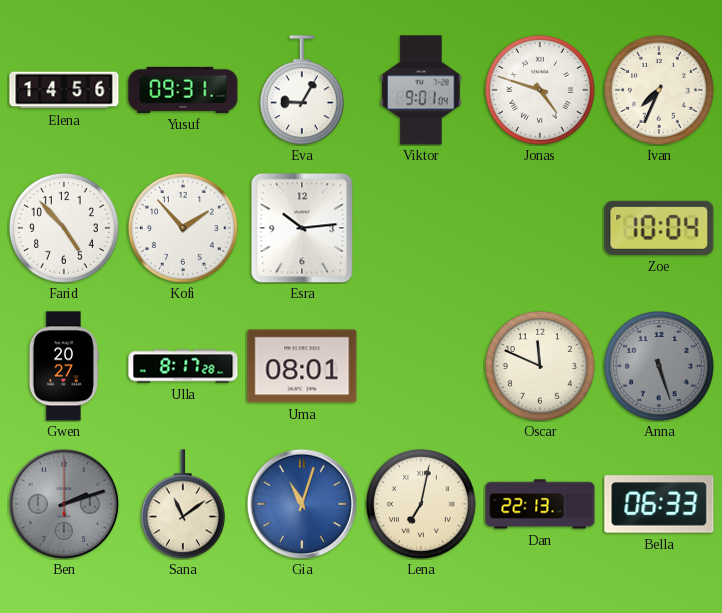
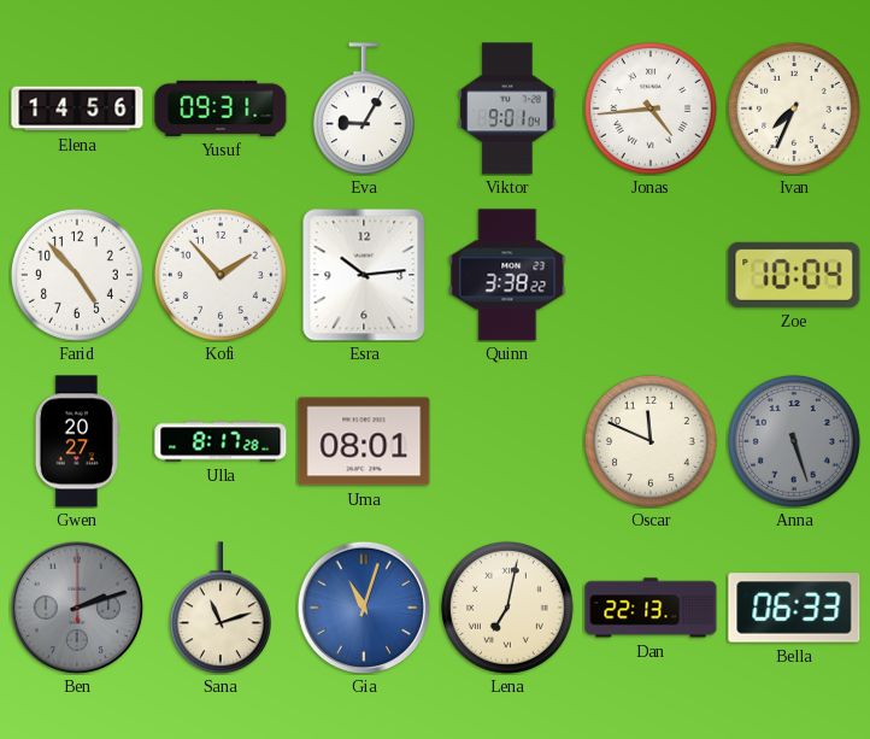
Jonas: 4:48 -> 4:44 (651, 108)
Quinn: none -> 3:38 (507, 275)
Sana: 11:09 -> 11:12 (221, 608)
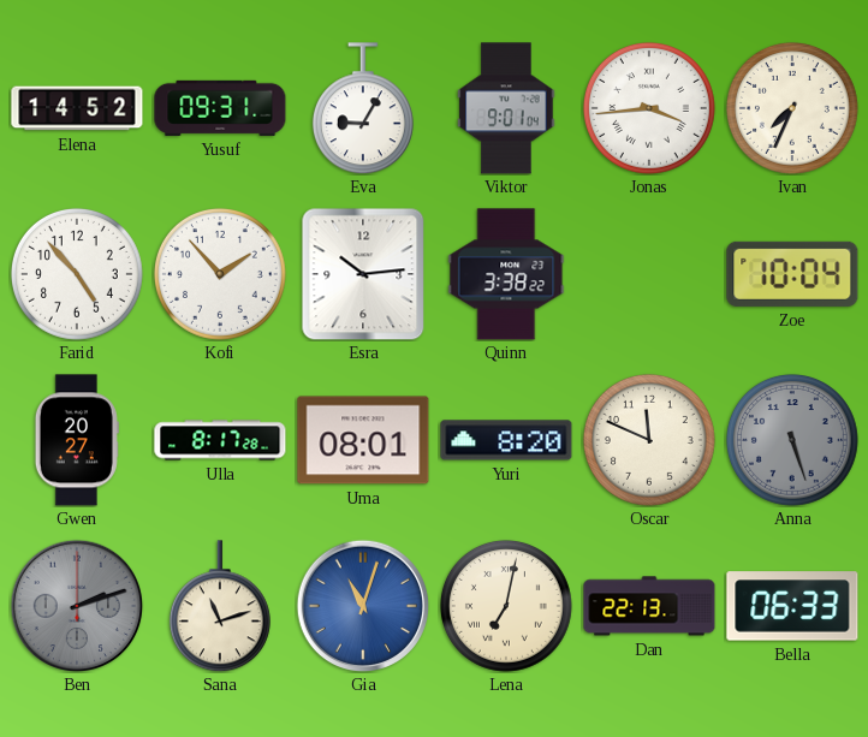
Elena: 14:56 -> 14:52 (77, 108)
Jonas: 4:44 -> 3:44 (649, 108)
Yuri: none -> 8:20 (506, 440)
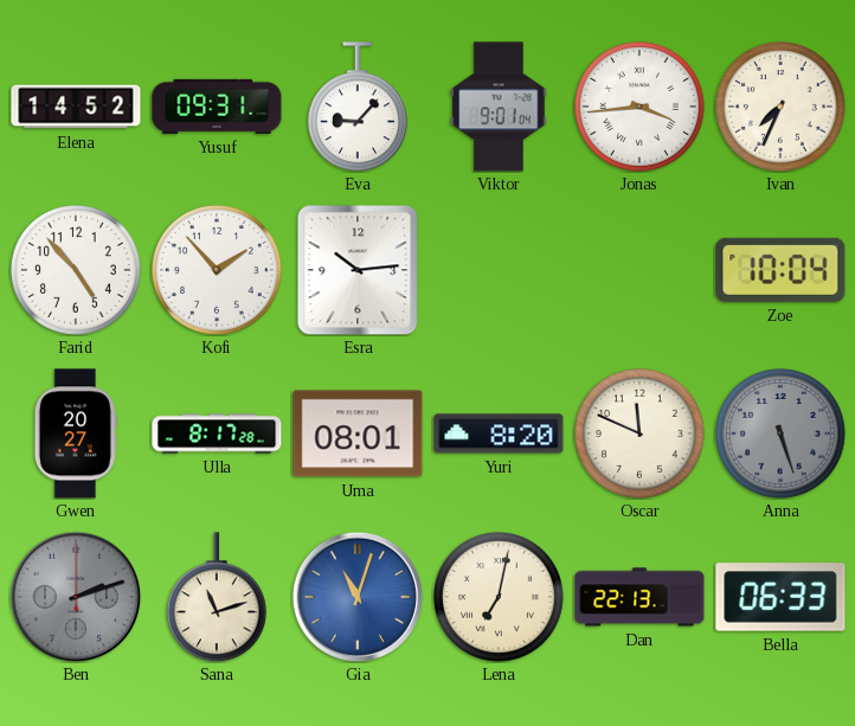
Eva: 9:05 -> 9:07 (358, 107)
Quinn: 3:38 -> none (506, 274)
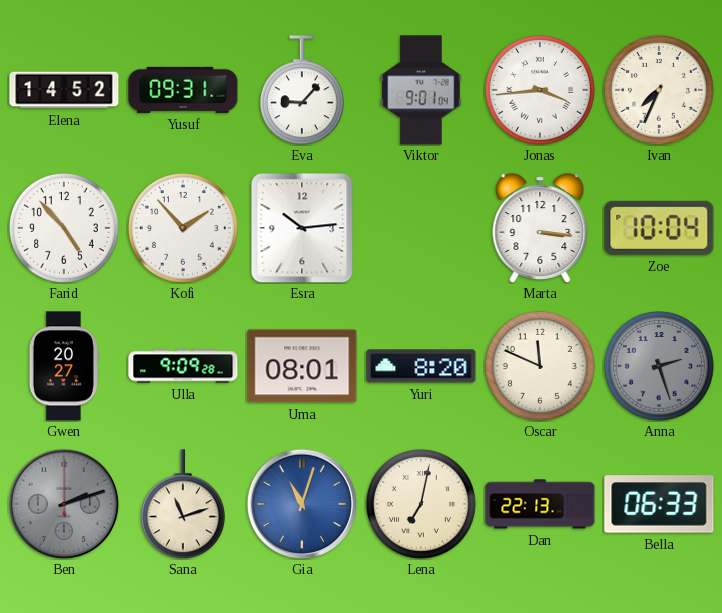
Marta: none -> 3:16 (540, 228)
Ulla: 8:17 -> 9:09 (183, 366)
Anna: 5:27 -> 2:27 (659, 366)
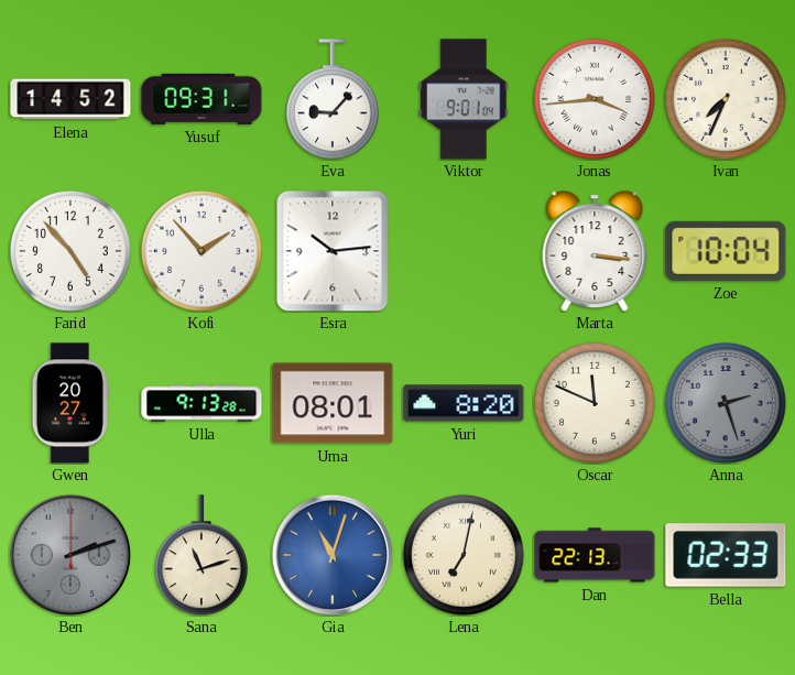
Ulla: 9:09 -> 9:13 (202, 403)
Bella: 06:33 -> 02:33 (726, 555)
